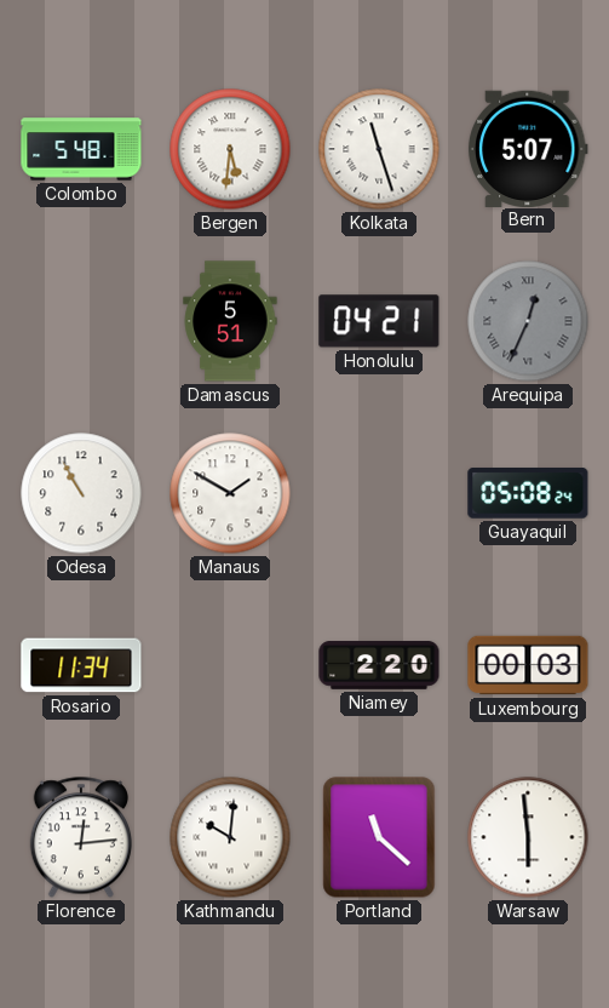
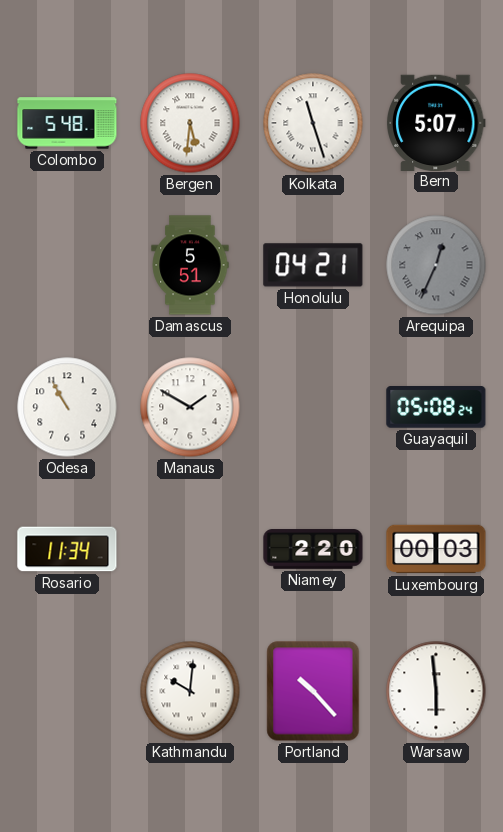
Florence: 12:14 -> none (81, 837)
Portland: 11:22 -> 10:23 (313, 691)
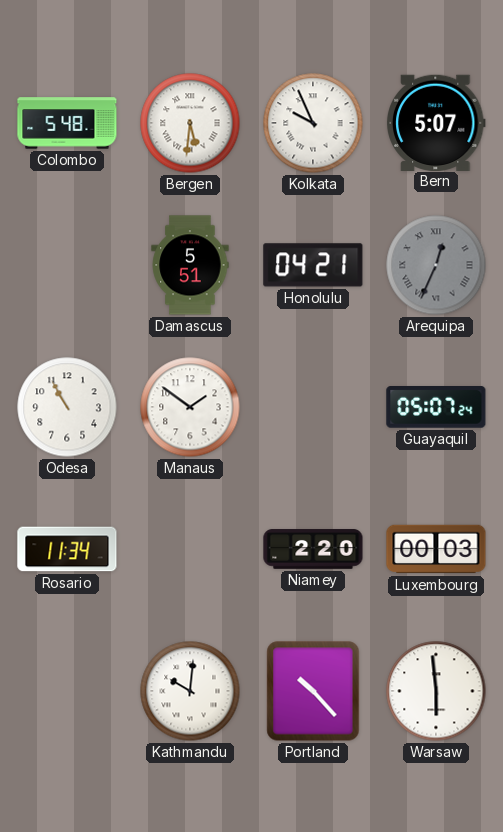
Kolkata: 11:27 -> 9:56 (313, 123)
Manaus: 1:50 -> 1:51 (190, 407)
Guayaquil: 05:08 -> 05:07 (436, 408)
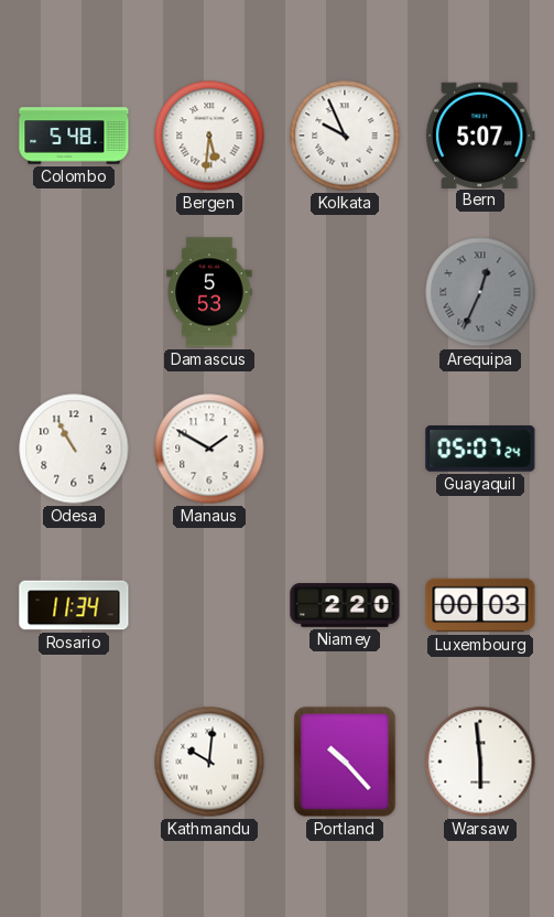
Damascus: 5:51 -> 5:53 (209, 292)
Honolulu: 04:21 -> none (313, 265)
Manaus: 1:51 -> 1:50 (209, 449)
